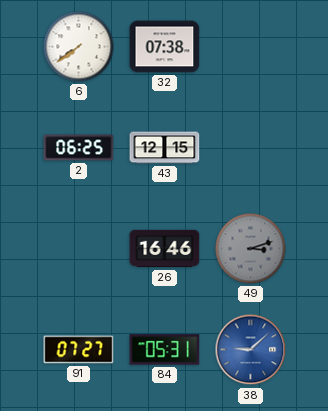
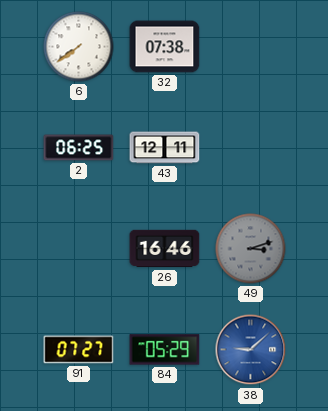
43: 12:15 -> 12:11 (165, 148)
84: 05:31 -> 05:29 (165, 350)
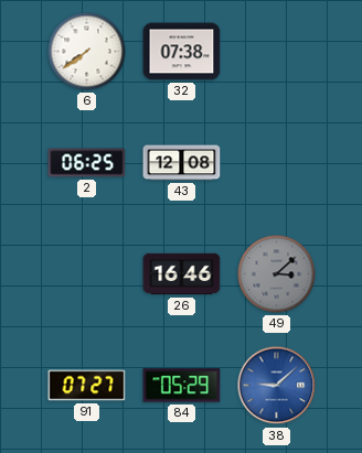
43: 12:11 -> 12:08 (182, 163)
49: 3:12 -> 3:08 (277, 274)
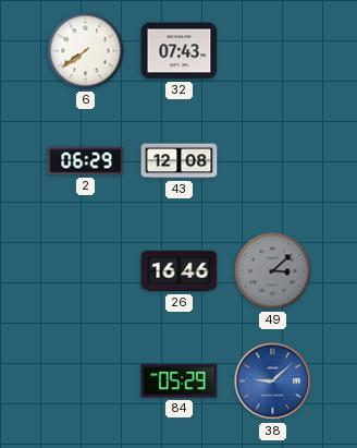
32: 07:38 -> 07:43 (180, 51)
2: 06:25 -> 06:29 (86, 161)
91: 07:27 -> none (87, 386)
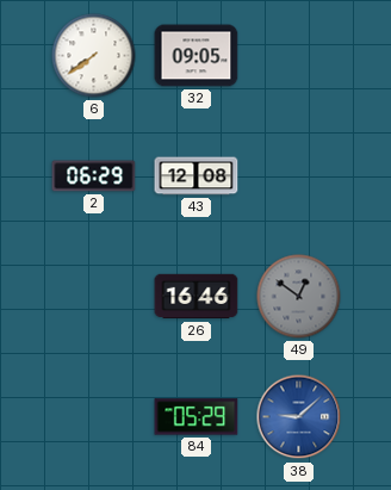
32: 07:43 -> 09:05 (197, 56)
49: 3:08 -> 12:51 (299, 297)
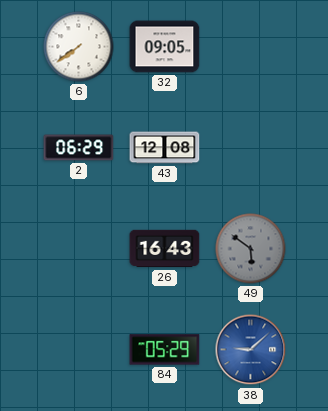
26: 16:46 -> 16:43 (165, 249)
49: 12:51 -> 5:51 (251, 249)
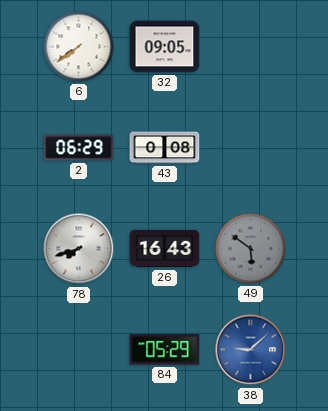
43: 12:08 -> 0:08 (165, 148)
78: none -> 7:42 (79, 249)
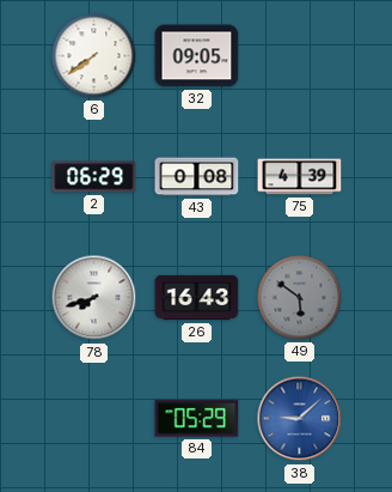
75: none -> 4:39 (300, 177)
